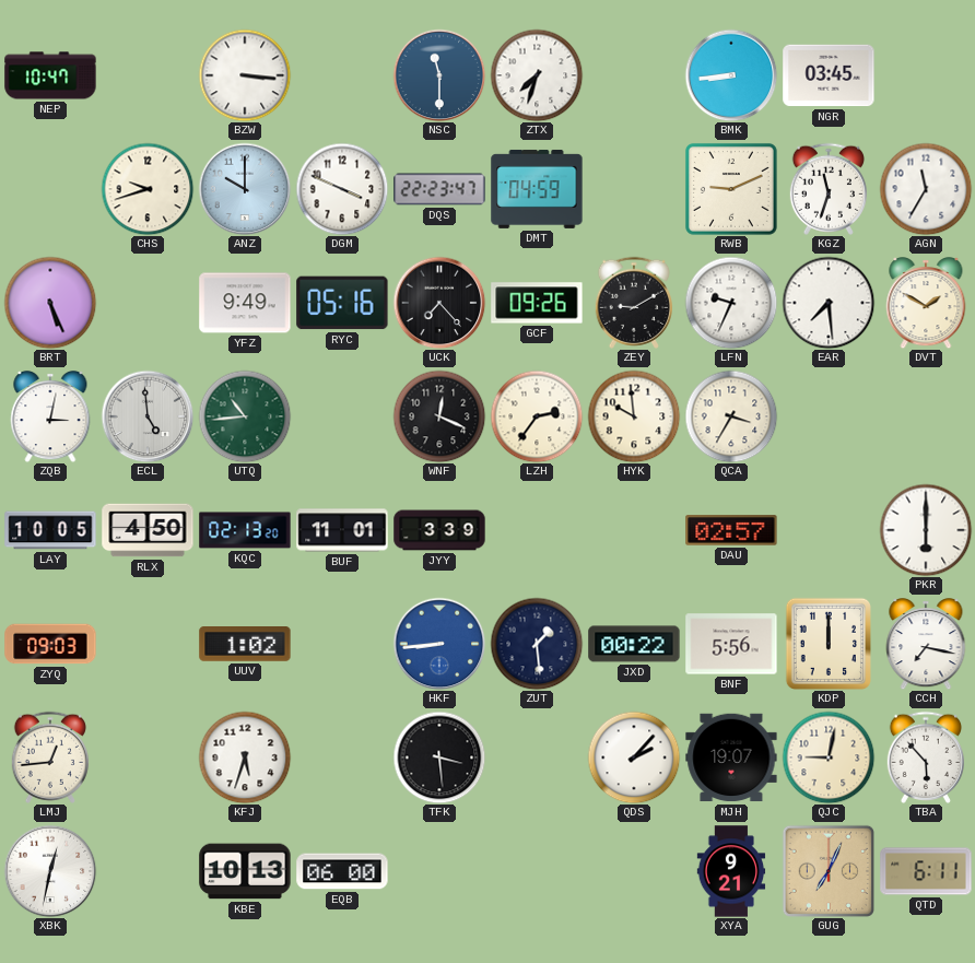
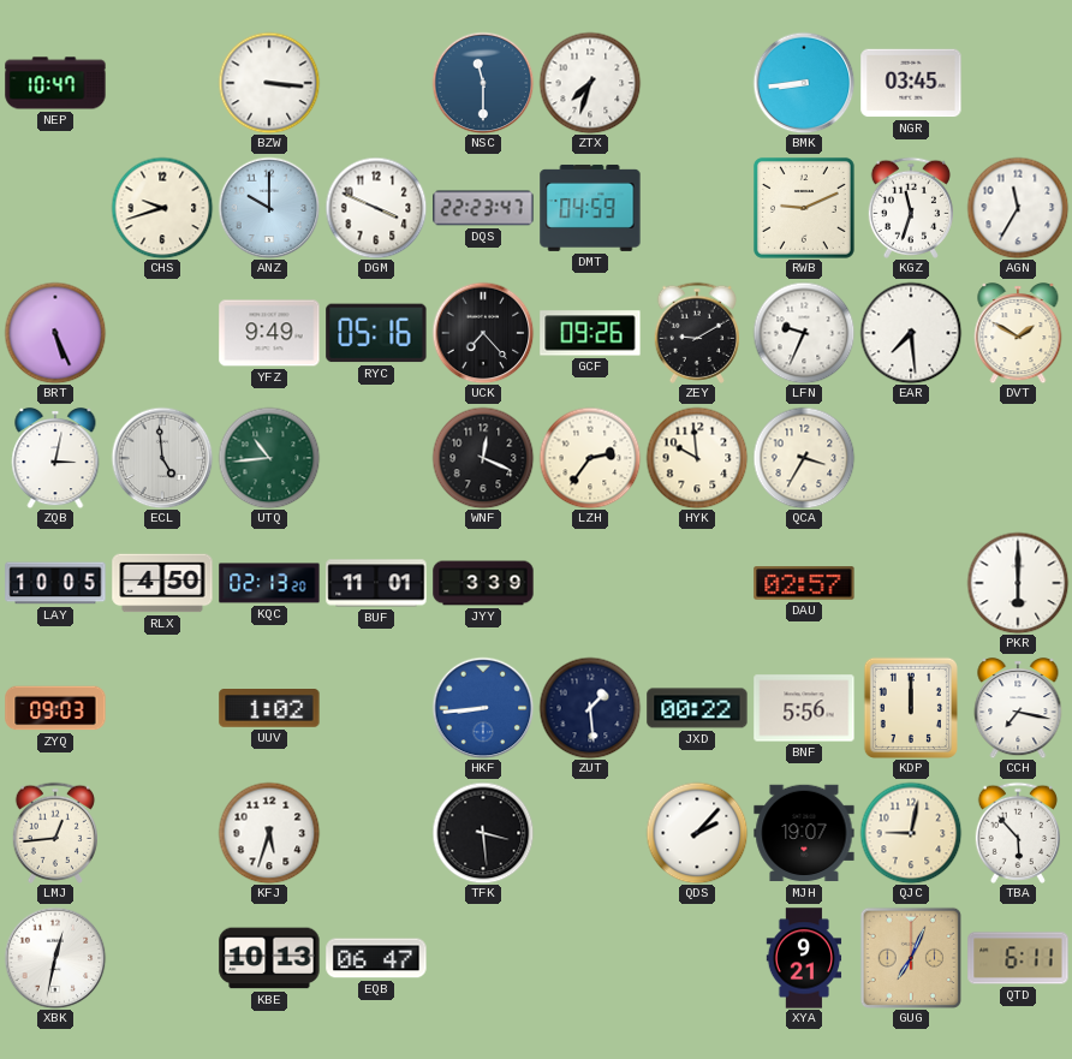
EQB: 06:00 -> 06:47 (376, 958)
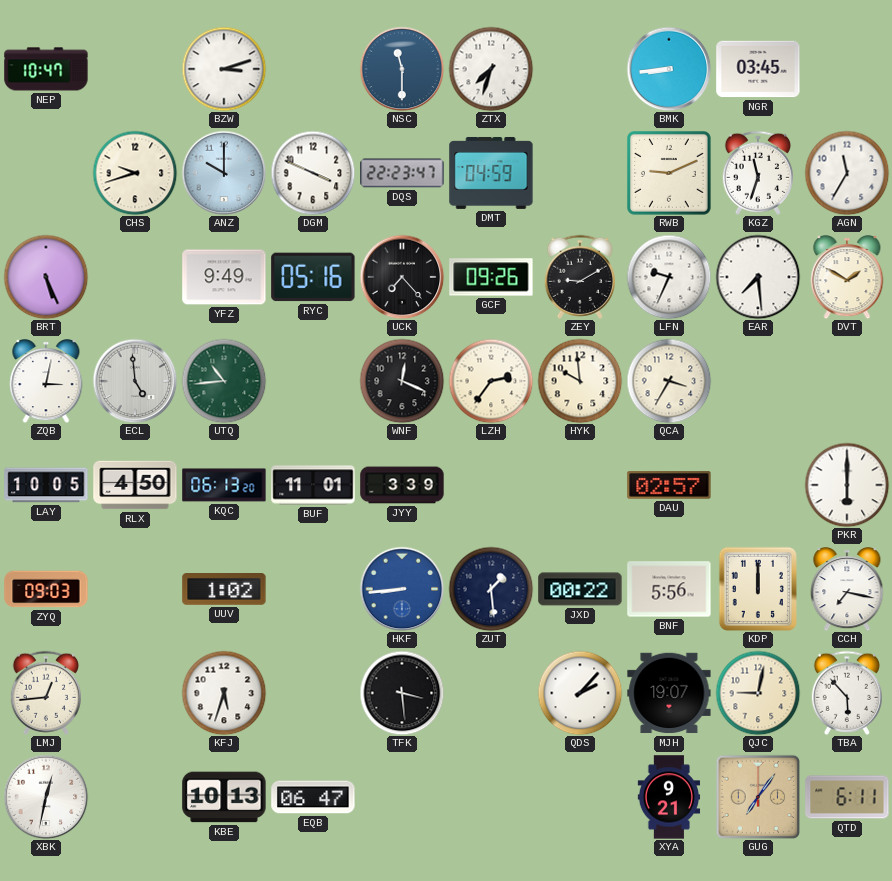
BZW: 3:16 -> 3:12 (224, 69)
KQC: 02:13 -> 06:13 (224, 485)
GUG: 7:04 -> 7:06 (758, 797)
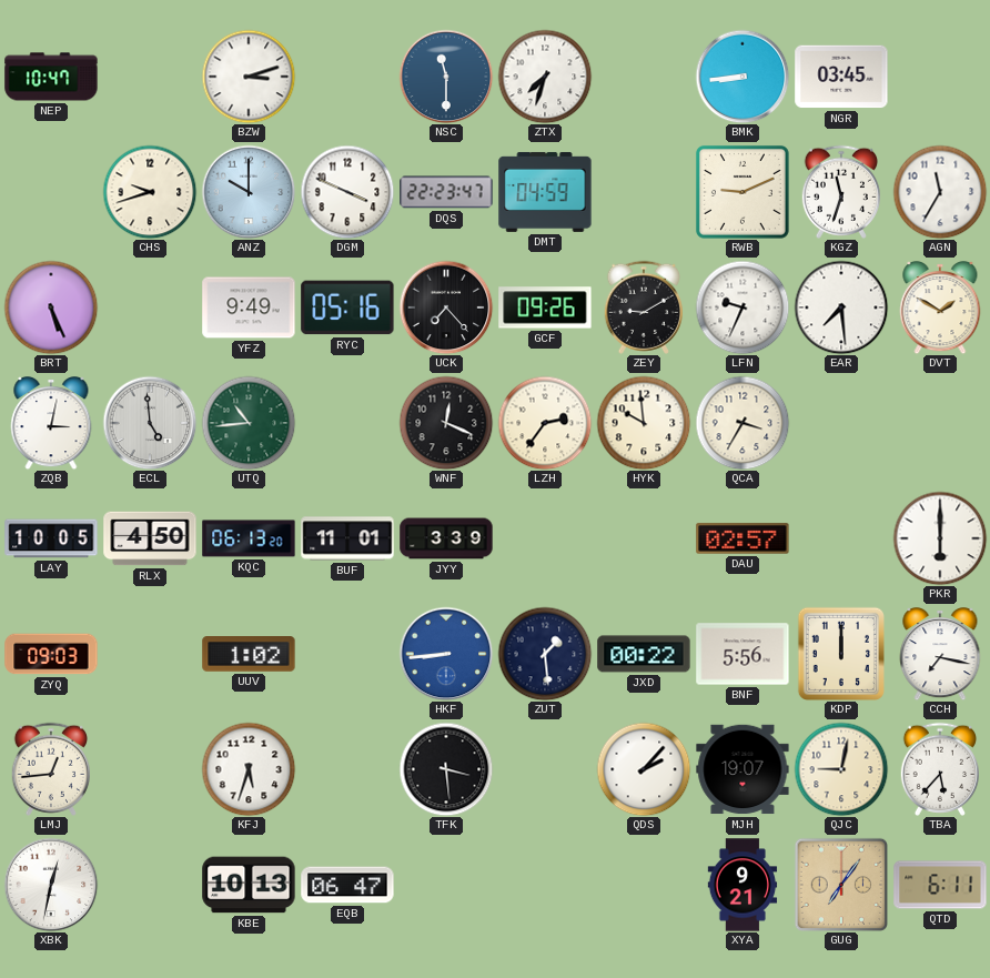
TBA: 5:53 -> 5:37 (940, 769)
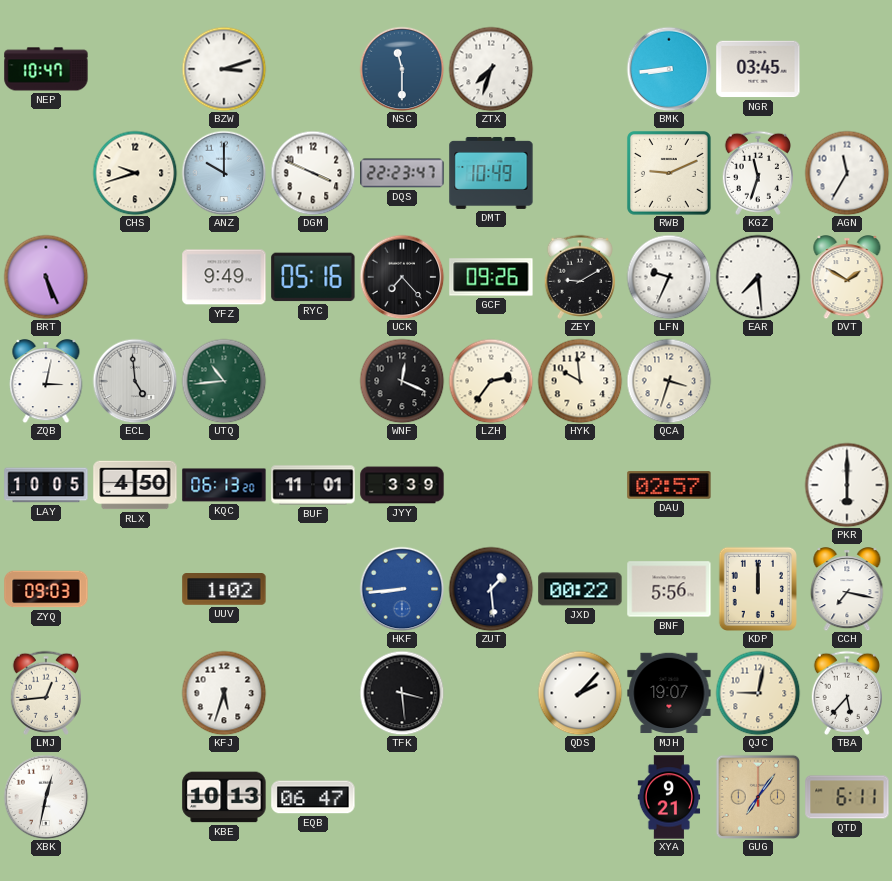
DMT: 04:59 -> 10:49 (491, 173)
QCA: 3:35 -> 3:33 (669, 381)
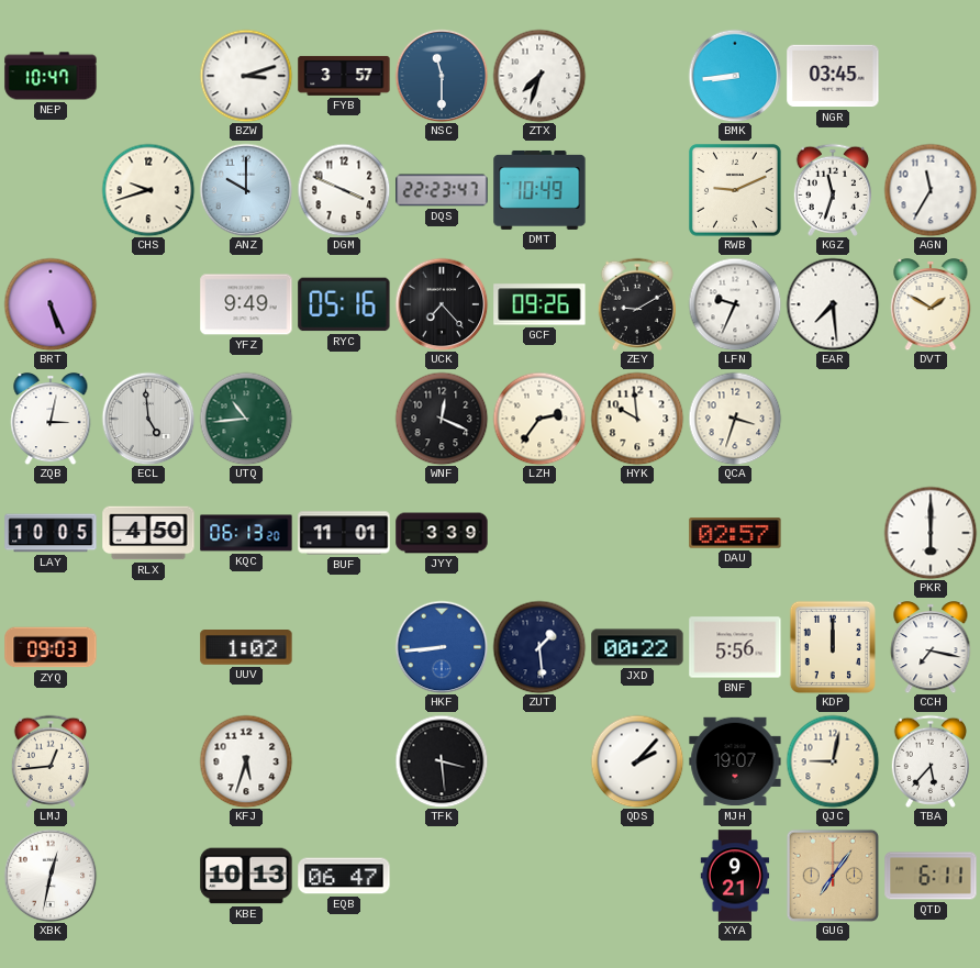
FYB: none -> 3:57 (344, 76)
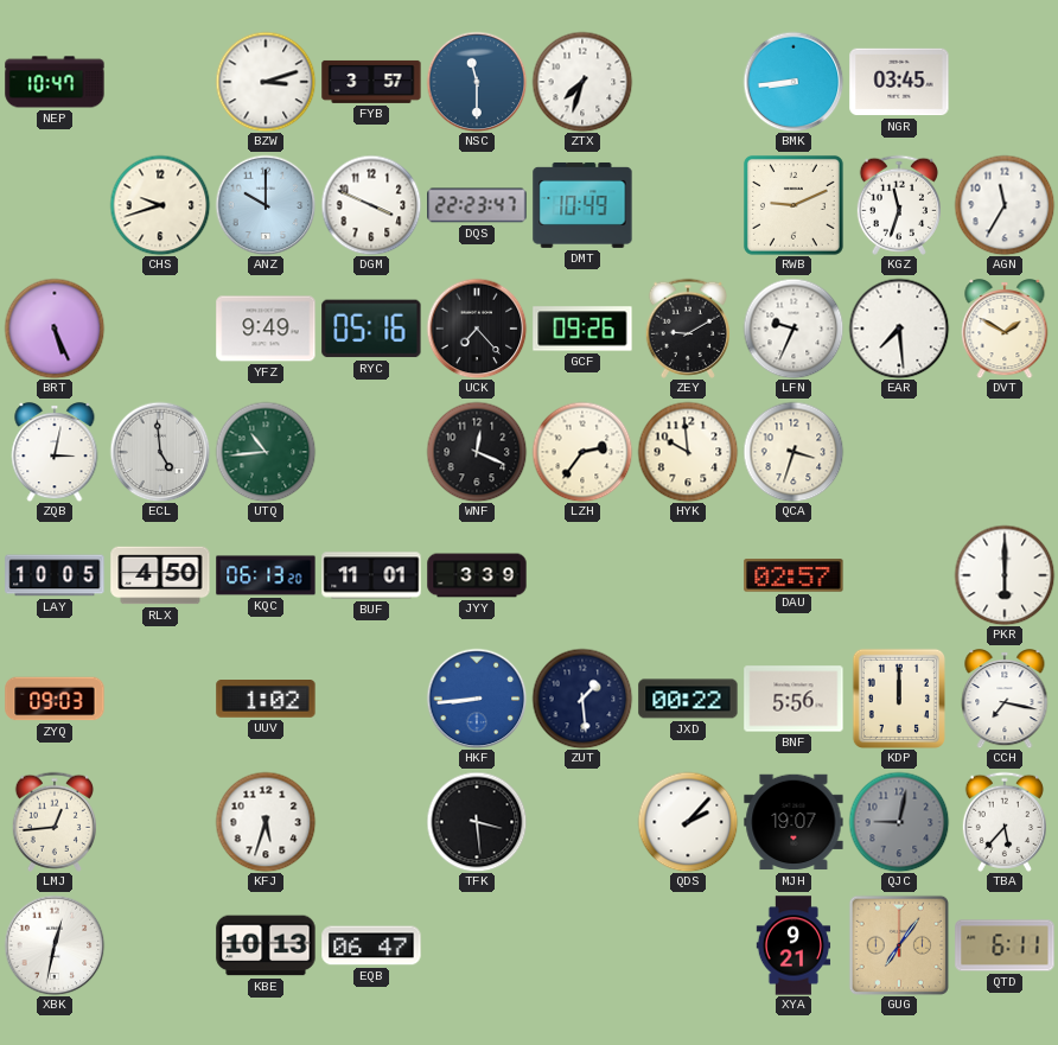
QJC dial: cream -> grey (899, 822)
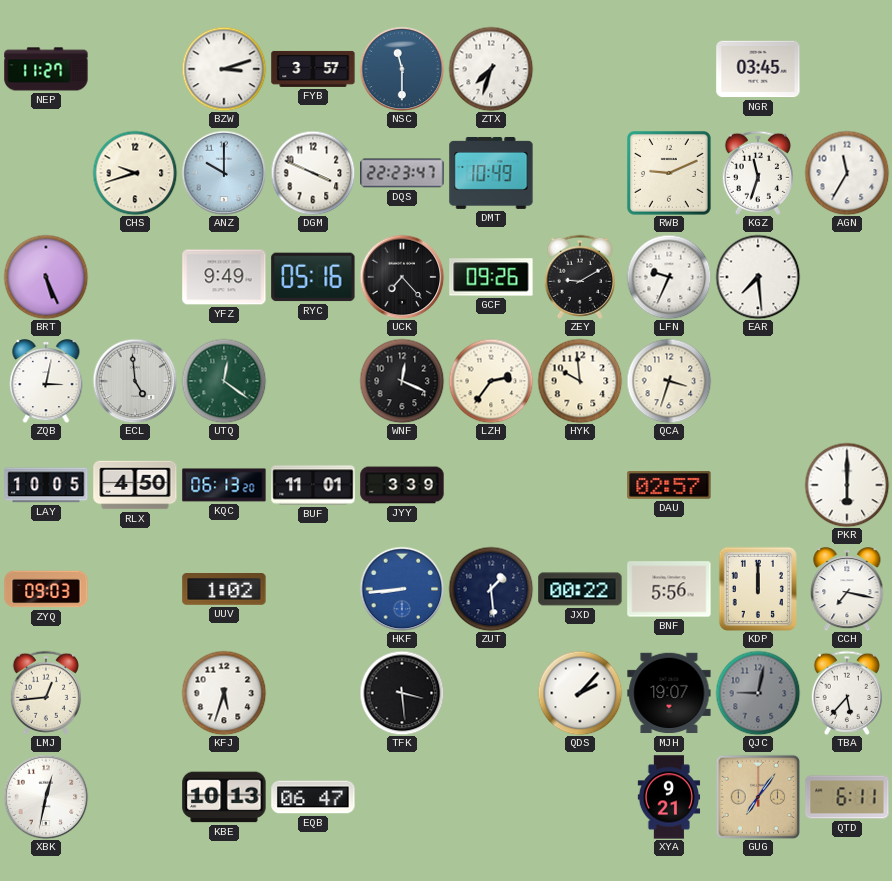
NEP: 10:47 -> 11:27 (46, 69)
BMK: 8:44 -> none (793, 82)
DVT: 1:50 -> none (1005, 330)
UTQ: 10:44 -> 12:21 (224, 381)
